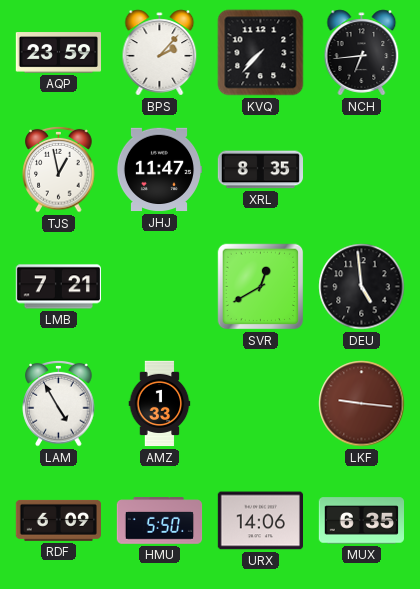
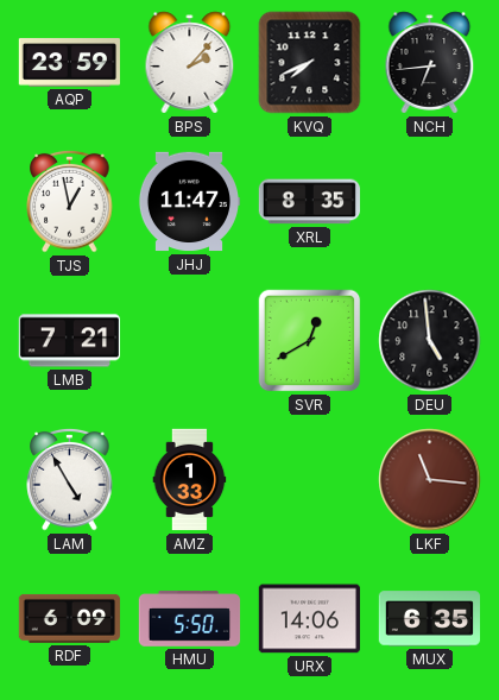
KVQ: 7:37 -> 7:41 (310, 63)
LKF: 9:16 -> 11:16 (430, 480)
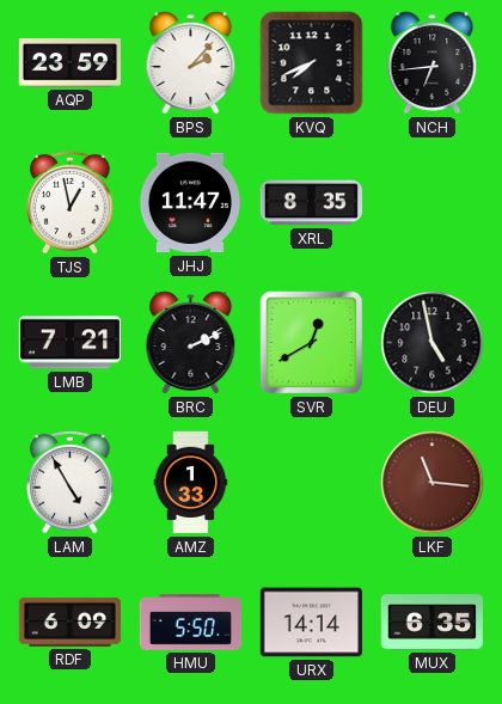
BRC: none -> 2:11 (191, 343)
DEU: 4:59 -> 4:58 (433, 343)
URX: 14:06 -> 14:14 (311, 623)
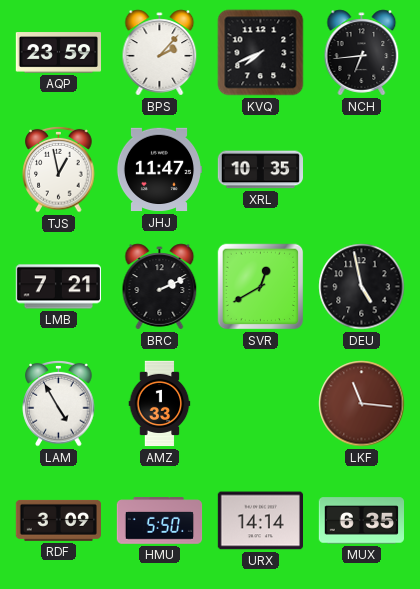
XRL: 8:35 -> 10:35 (260, 170)
RDF: 6:09 -> 3:09 (58, 520)
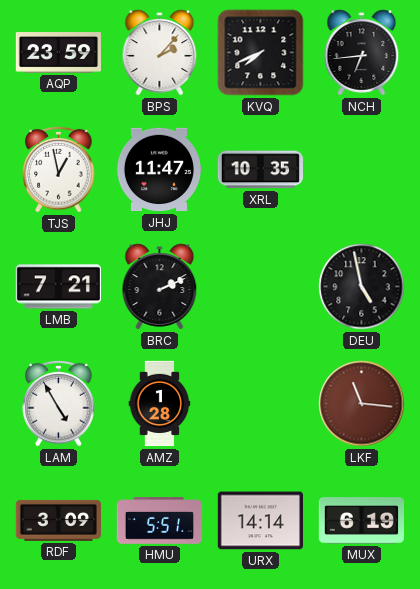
SVR: 12:40 -> none (261, 287)
AMZ: 1:33 -> 1:28 (160, 404)
HMU: 5:50 -> 5:51 (160, 521)
MUX: 6:35 -> 6:19 (361, 521)
